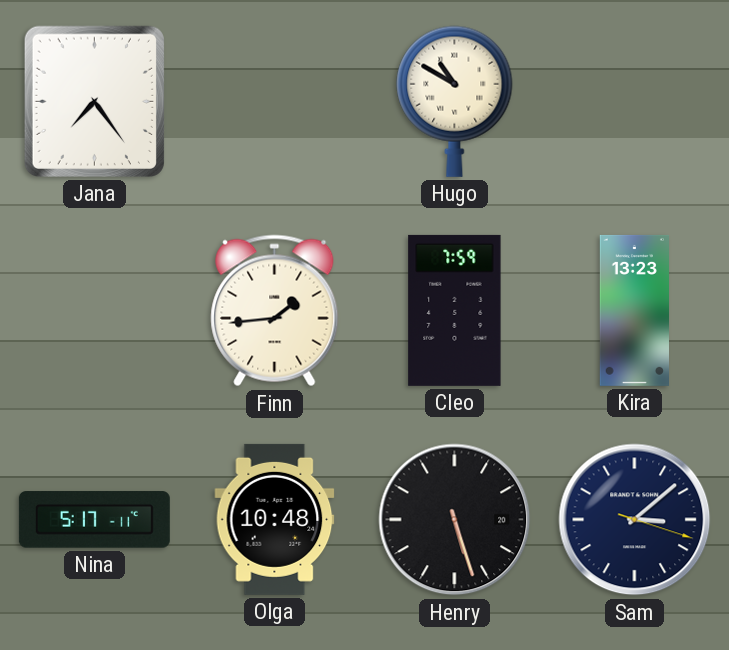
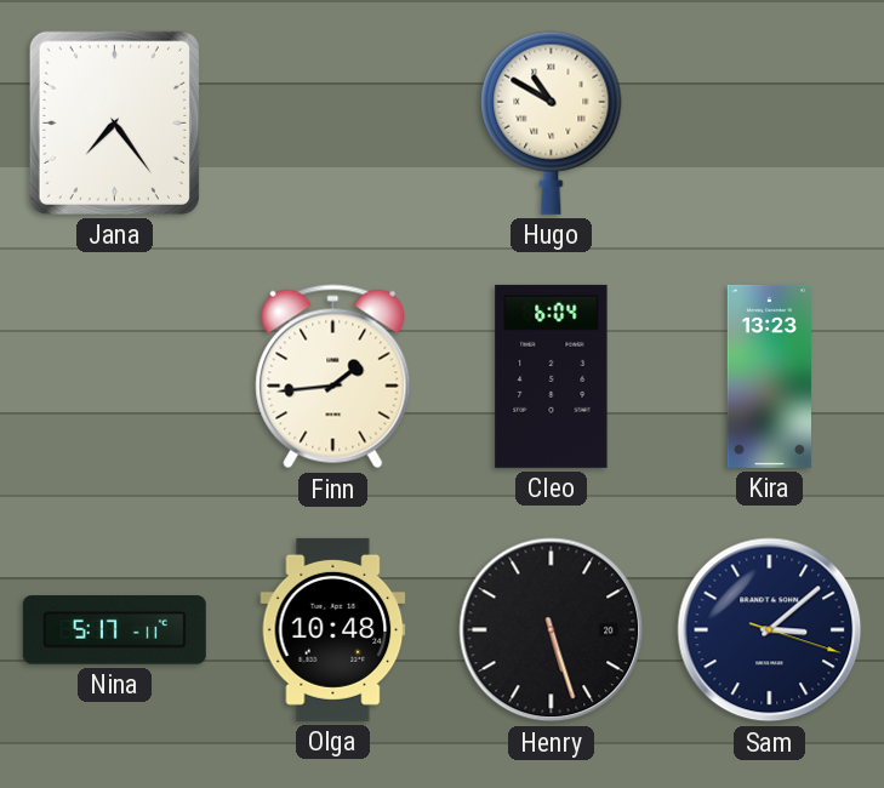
Cleo: 7:59 -> 6:04 (552, 376)
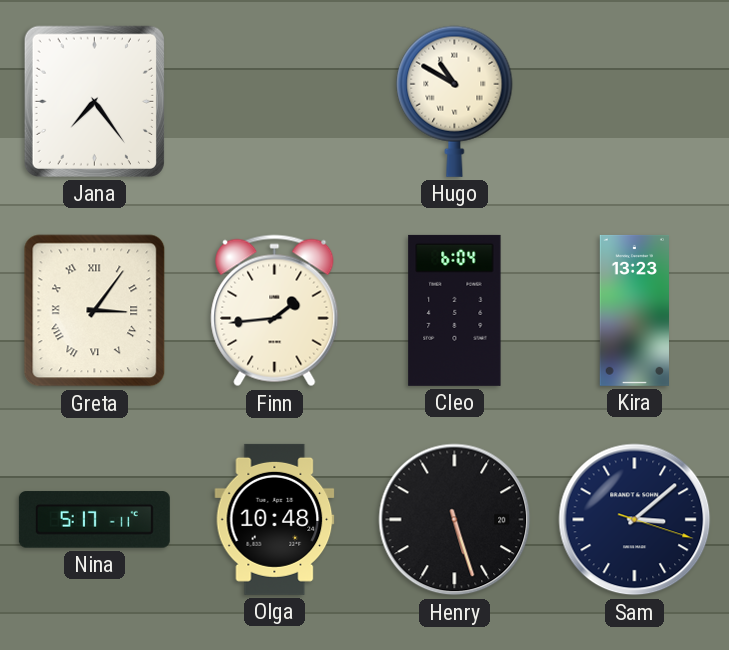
Greta: none -> 3:06 (95, 311)
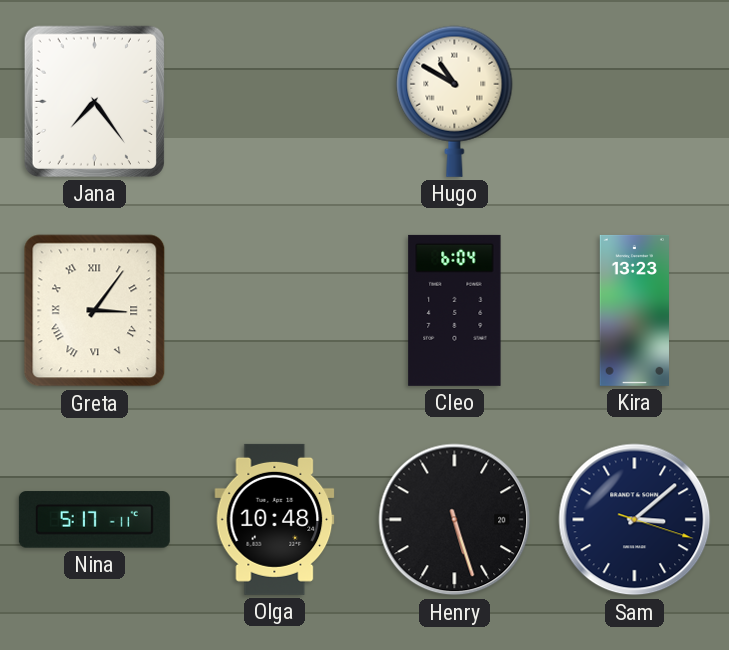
Finn: 1:44 -> none (275, 311)
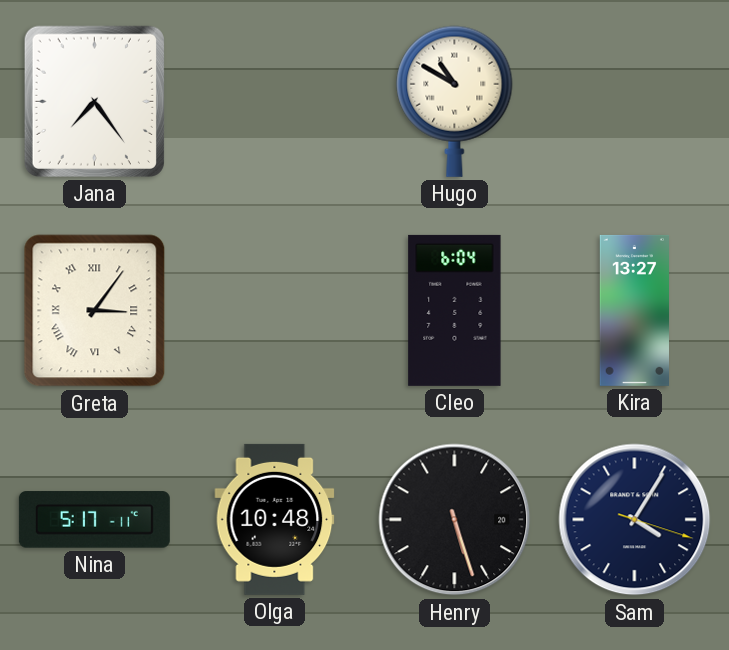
Kira: 13:23 -> 13:27 (634, 310)
Sam: 3:08 -> 4:05 (635, 520)
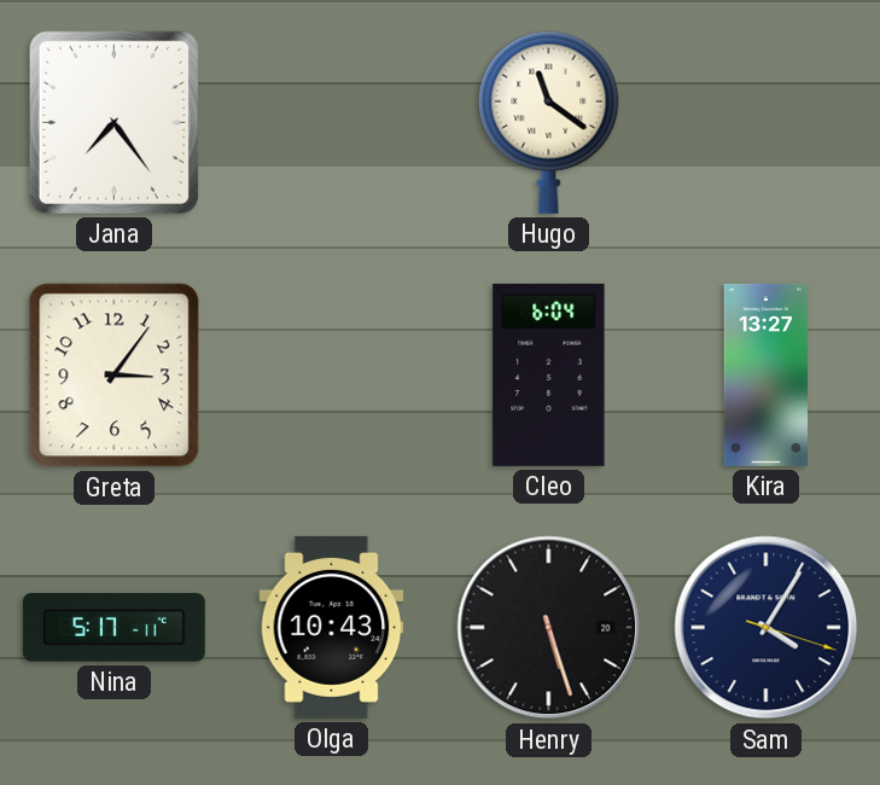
Hugo: 10:50 -> 11:21 (549, 122)
Greta numerals: Roman -> Arabic (115, 376)
Olga: 10:48 -> 10:43 (332, 627)
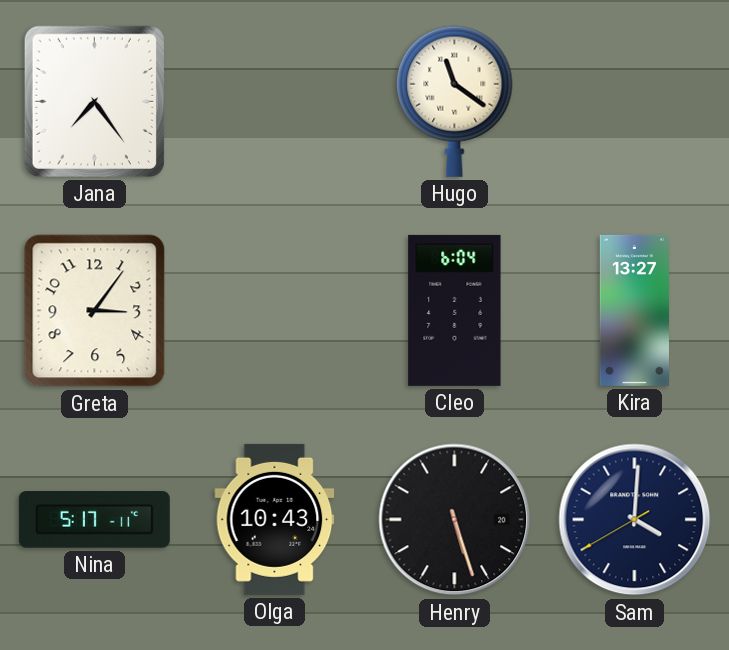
Sam: 4:05 -> 4:00 (635, 520)
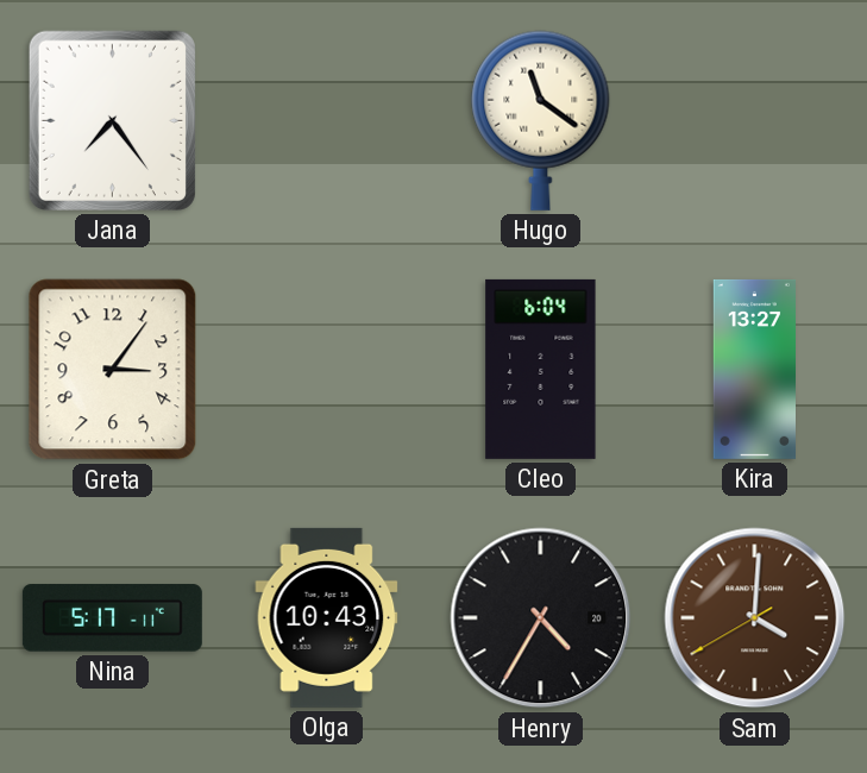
Henry: 5:27 -> 4:35 (541, 618)
Sam dial: navy -> brown (755, 618)
